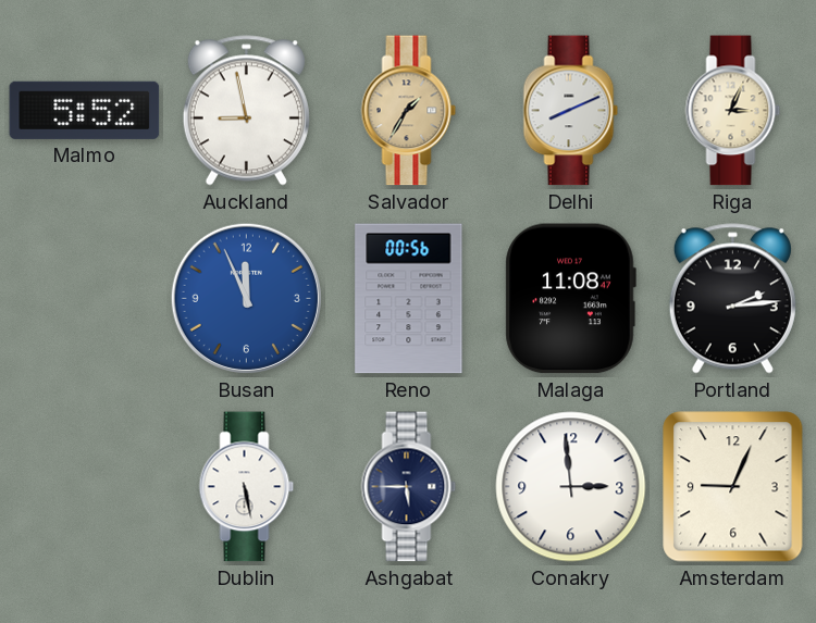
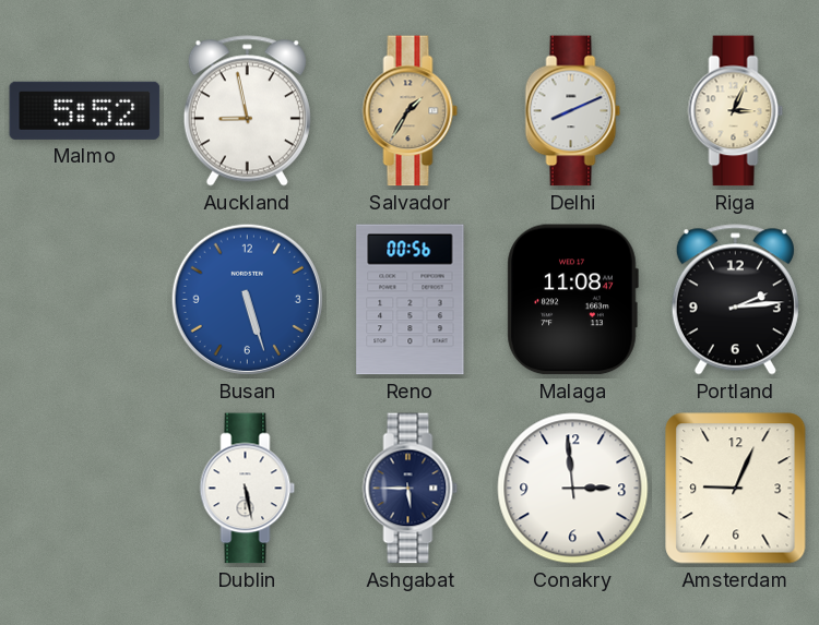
Busan: 11:56 -> 5:27 (247, 299)
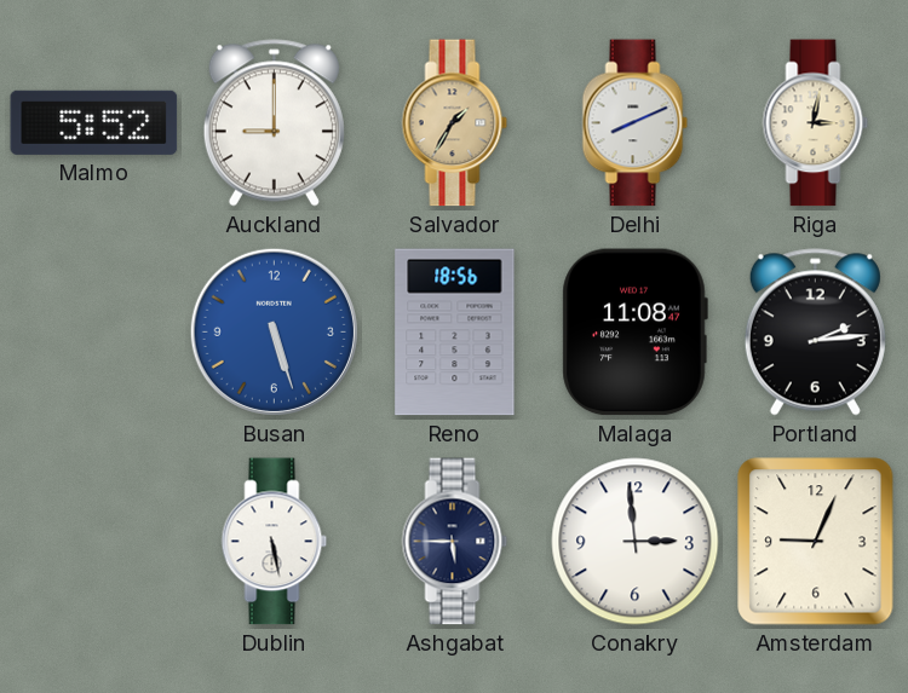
Auckland: 8:58 -> 9:00 (274, 123)
Riga: 3:04 -> 3:02 (816, 123)
Reno: 00:56 -> 18:56 (455, 333)
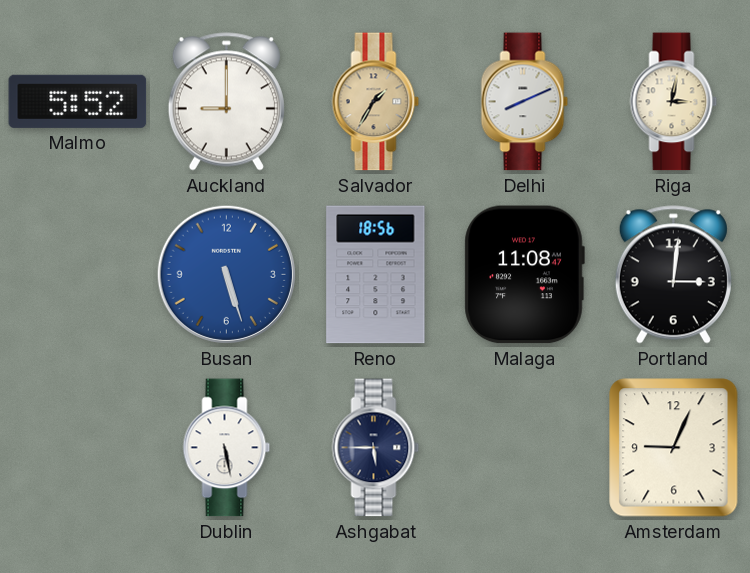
Portland: 2:14 -> 3:01 (673, 275)
Conakry: 2:59 -> none (636, 542)
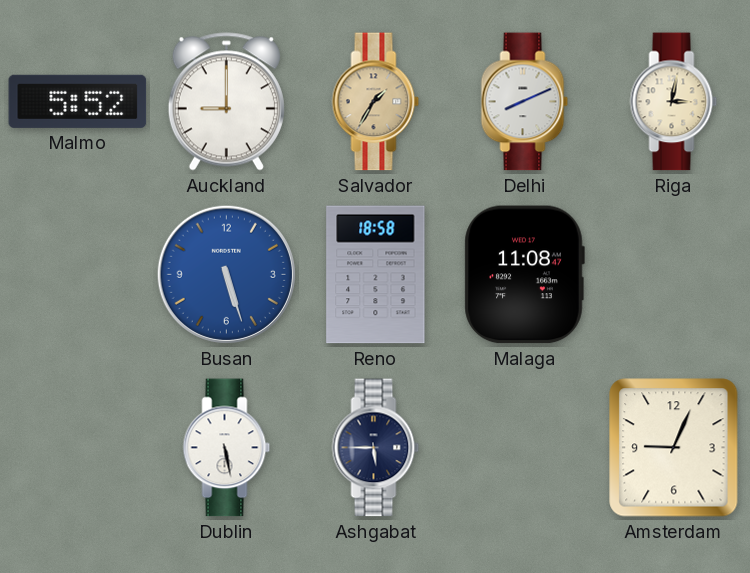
Reno: 18:56 -> 18:58 (376, 275)
Portland: 3:01 -> none (673, 275)
